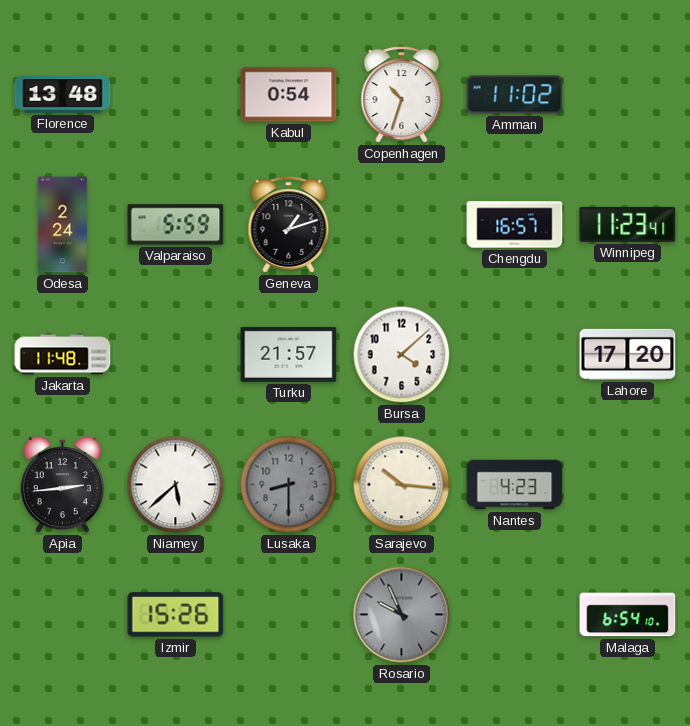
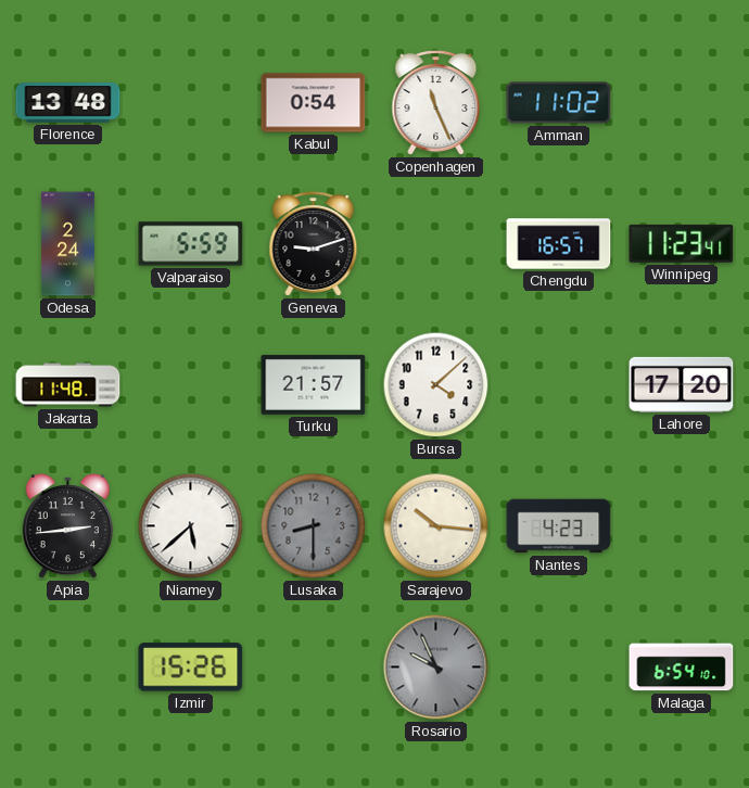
Copenhagen: 10:33 -> 11:26 (436, 103)
Geneva: 1:12 -> 9:12 (314, 244)
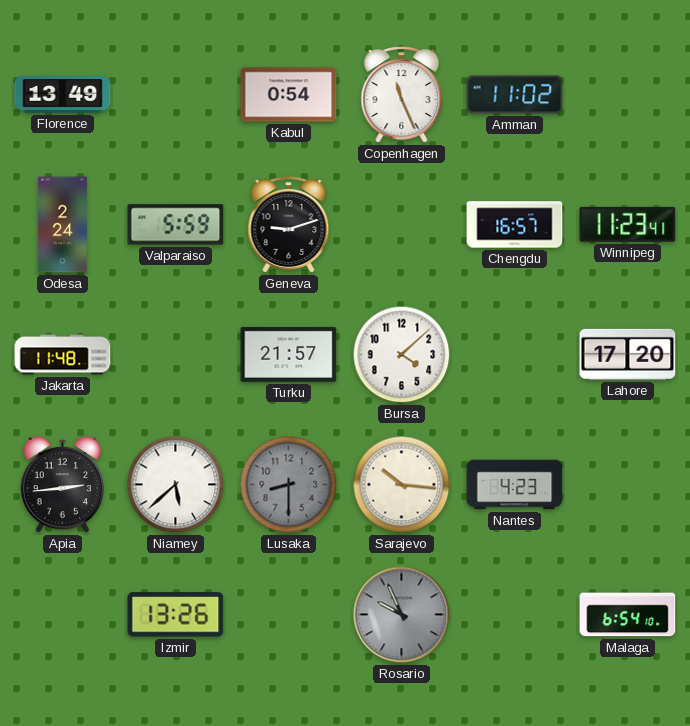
Florence: 13:48 -> 13:49 (63, 95)
Izmir: 15:26 -> 13:26 (176, 615)
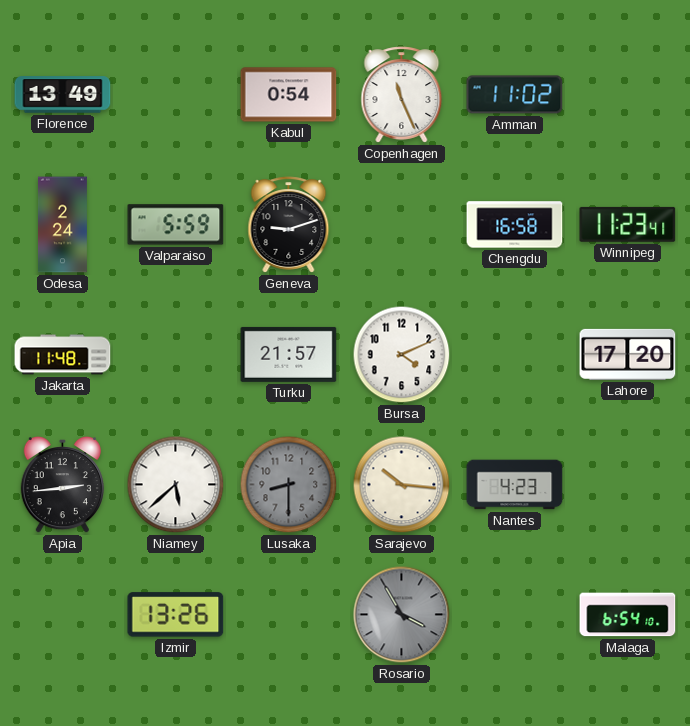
Chengdu: 16:57 -> 16:58 (515, 225)
Bursa: 4:08 -> 4:11 (402, 355)
Rosario: 9:56 -> 3:55 (402, 615)
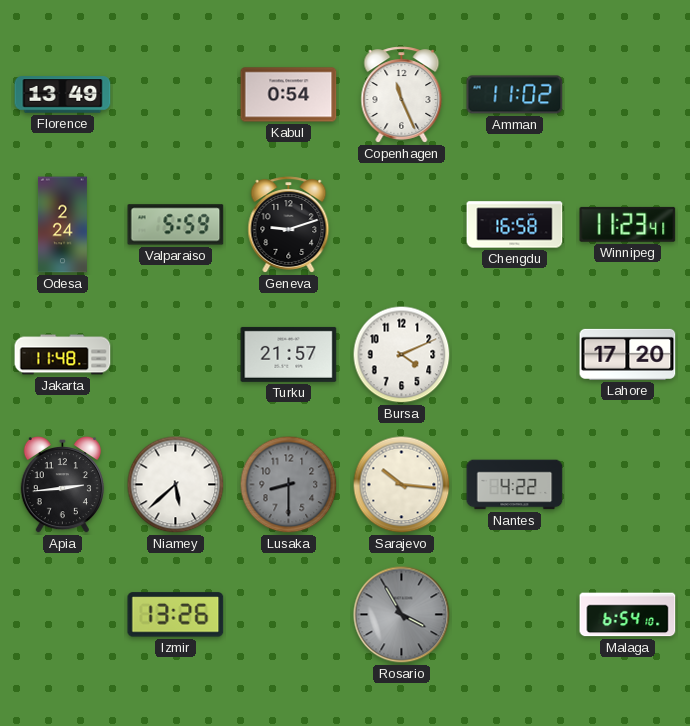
Nantes: 4:23 -> 4:22 (515, 485)
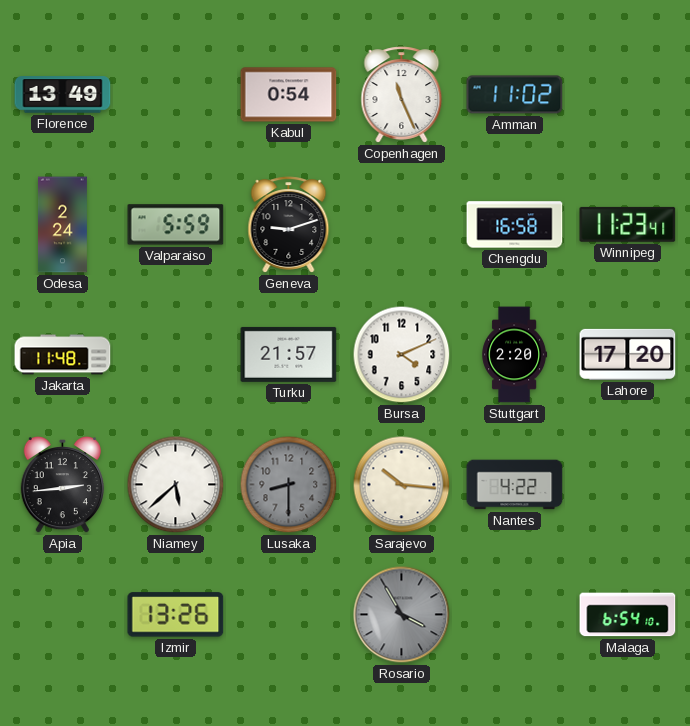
Stuttgart: none -> 2:20 (515, 355)
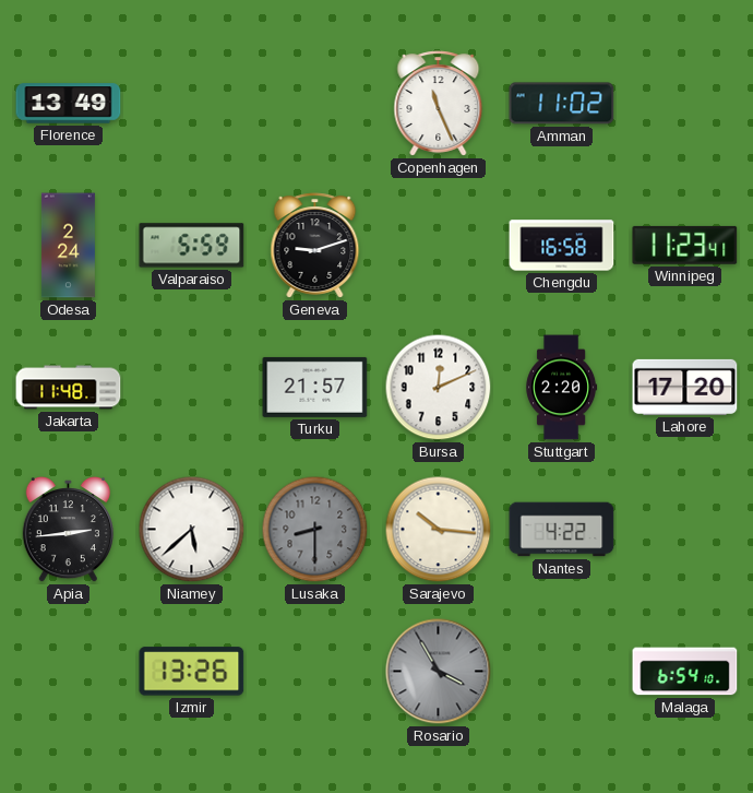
Kabul: 0:54 -> none (289, 95)
Bursa: 4:11 -> 12:11 (439, 388)
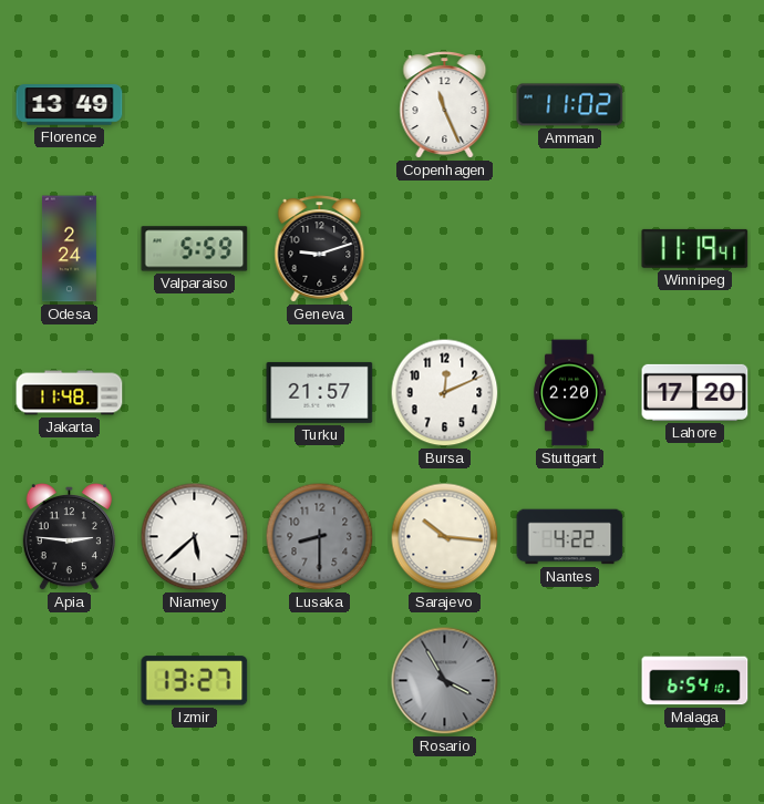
Chengdu: 16:58 -> none (562, 246)
Winnipeg: 11:23 -> 11:19 (695, 248)
Apia: 2:44 -> 2:46 (69, 538)
Izmir: 13:26 -> 13:27 (195, 681)
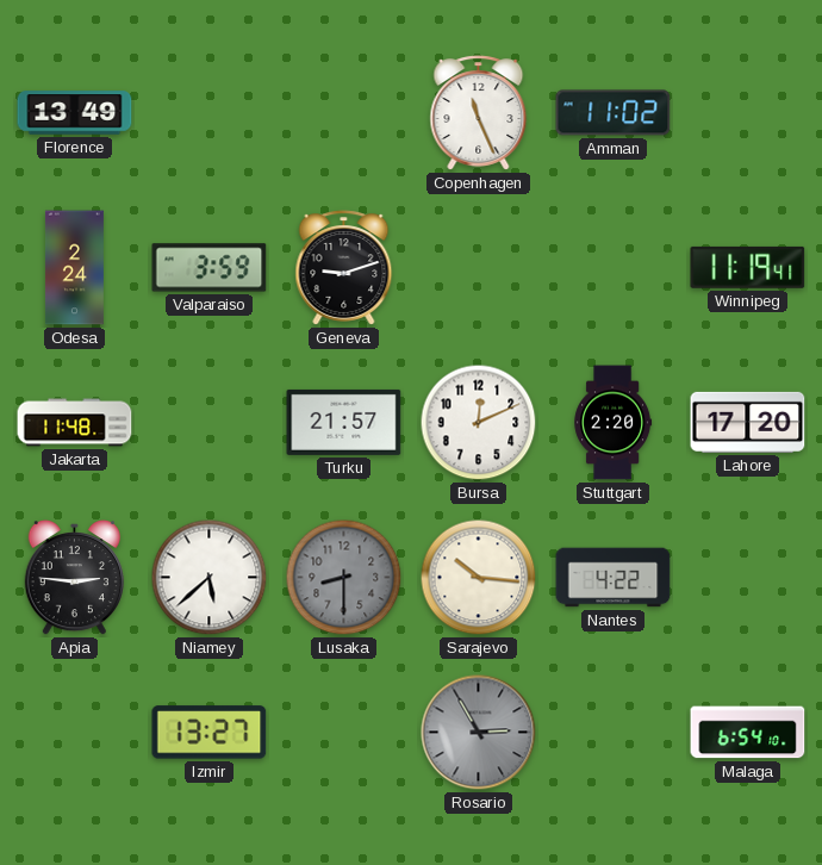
Valparaiso: 5:59 -> 3:59 (210, 268)
Rosario: 3:55 -> 2:55 (479, 733)
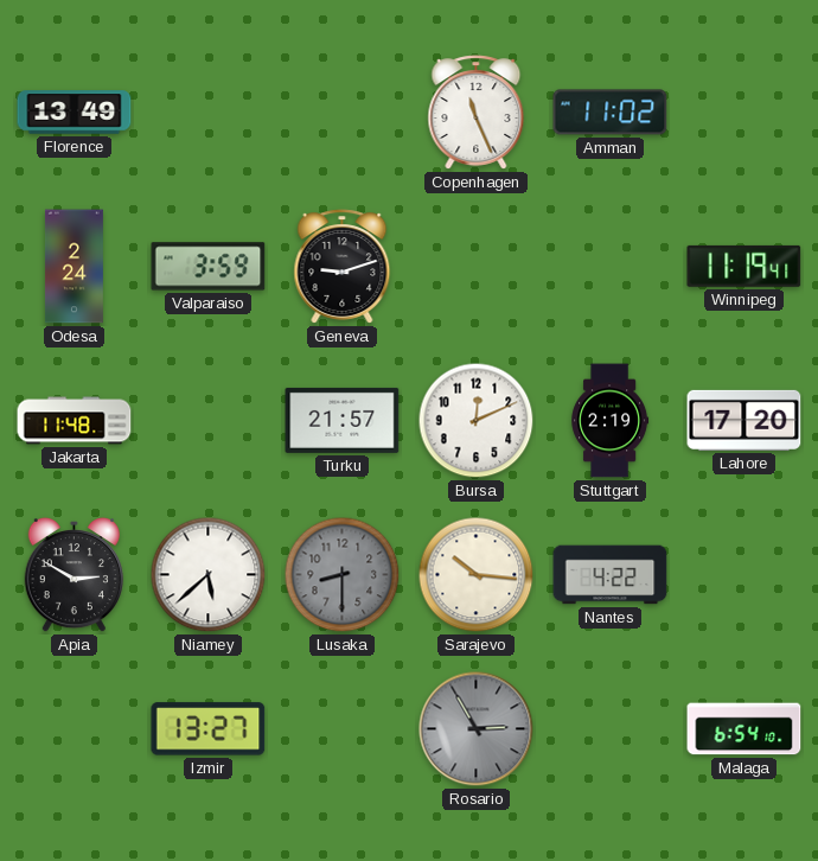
Stuttgart: 2:20 -> 2:19 (611, 421)
Apia: 2:46 -> 2:50 (74, 576)
